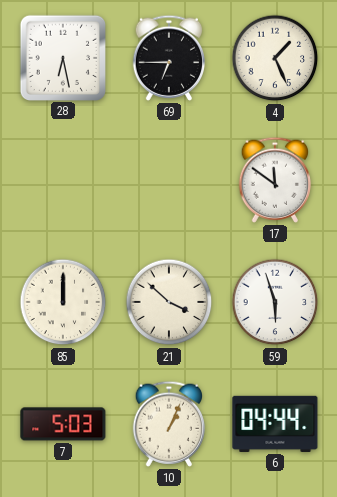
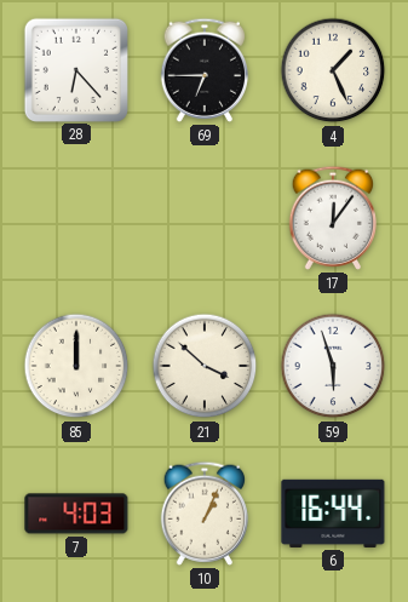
28: 6:28 -> 6:23 (75, 69)
17: 11:51 -> 12:06 (333, 218)
7: 5:03 -> 4:03 (76, 514)
6: 04:44 -> 16:44 (333, 514)
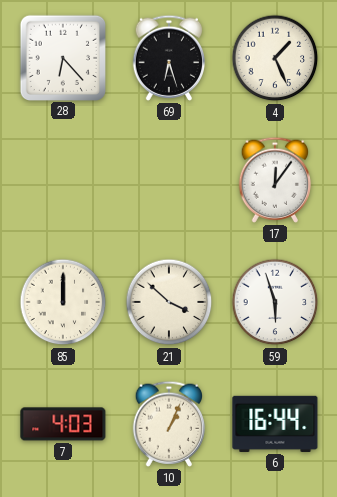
69: 6:45 -> 6:27 (169, 58)
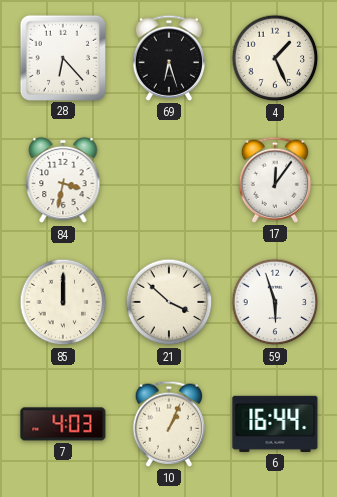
84: none -> 3:32 (63, 180)
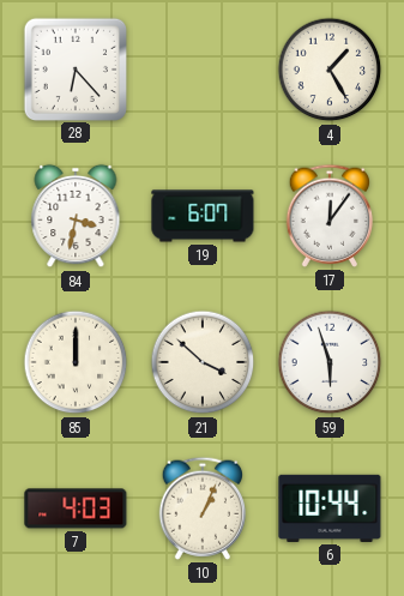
69: 6:27 -> none (169, 58)
4: 1:26 -> 1:25 (330, 70)
19: none -> 6:07 (203, 216)
6: 16:44 -> 10:44 (330, 508)
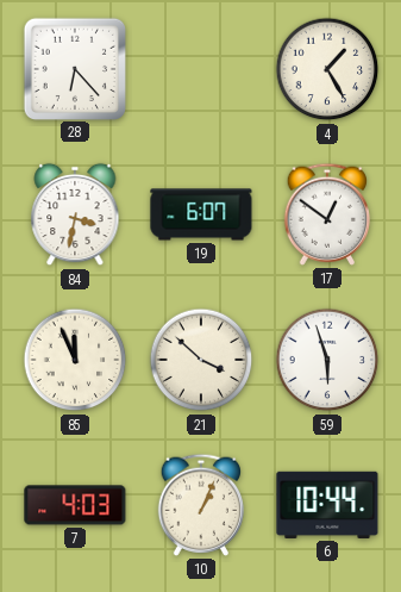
17: 12:06 -> 12:51 (327, 214)
85: 12:00 -> 11:56 (75, 360)
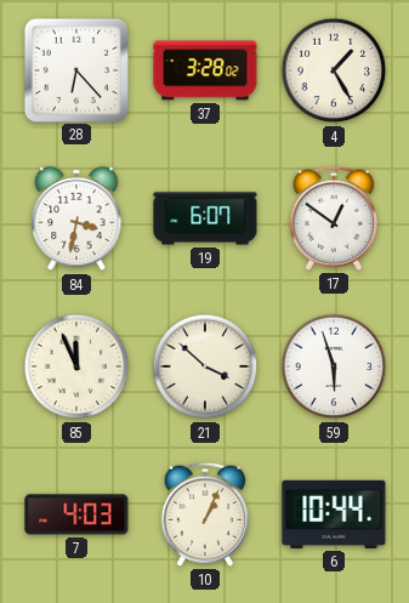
37: none -> 3:28 (205, 70)
